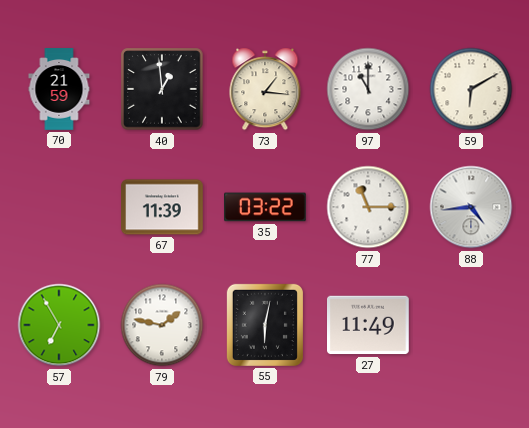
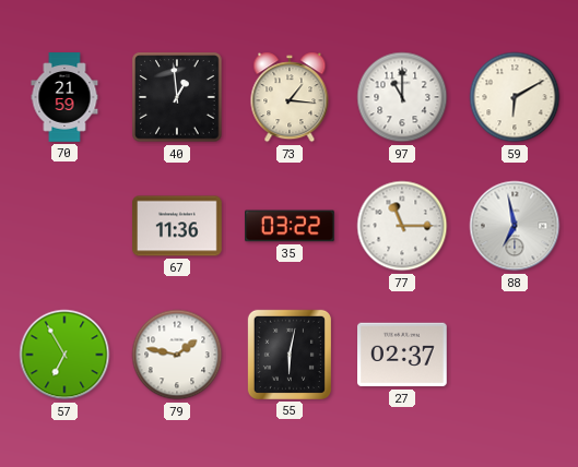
67: 11:39 -> 11:36 (177, 226)
88: 4:44 -> 6:58 (515, 226)
27: 11:49 -> 02:37 (403, 355)
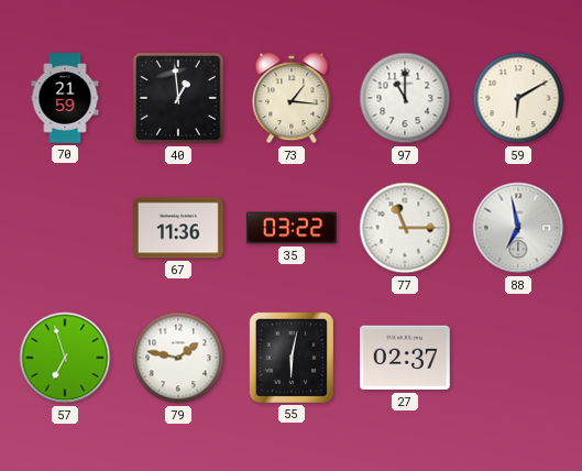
57: 6:55 -> 6:57 (65, 358)
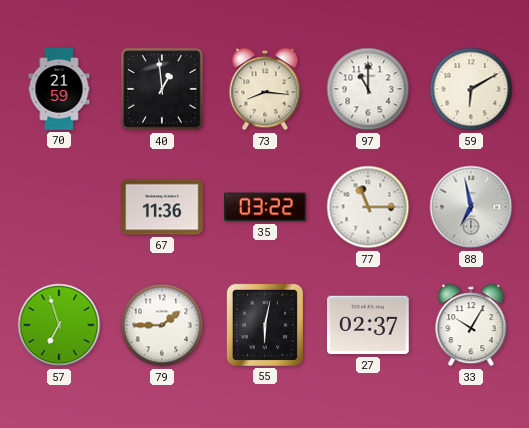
73: 1:16 -> 8:16 (265, 89)
79: 1:47 -> 1:45 (162, 325)
33: none -> 10:05 (471, 325)
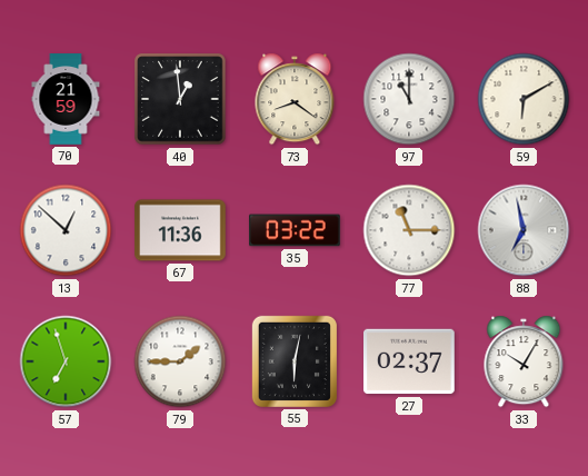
73: 8:16 -> 8:21 (295, 99)
13: none -> 12:52 (66, 230)
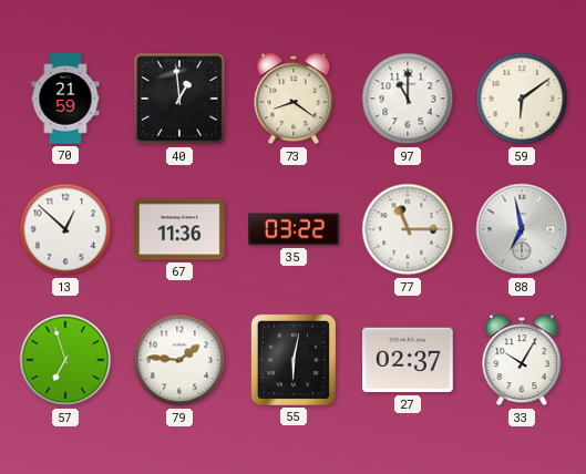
59: 6:10 -> 6:09 (522, 99)
79: 1:45 -> 1:46 (179, 360)
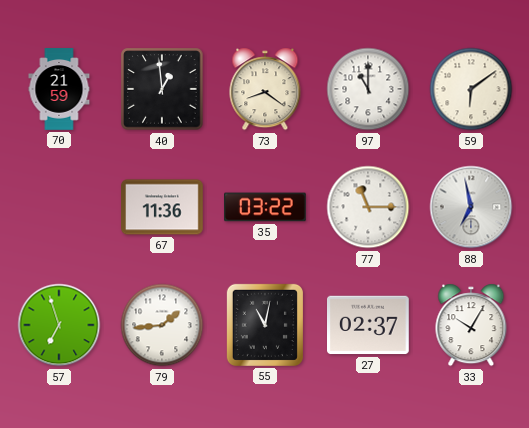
13: 12:52 -> none (65, 229)
79: 1:46 -> 1:44 (162, 325)
55: 6:02 -> 11:02 (265, 325)
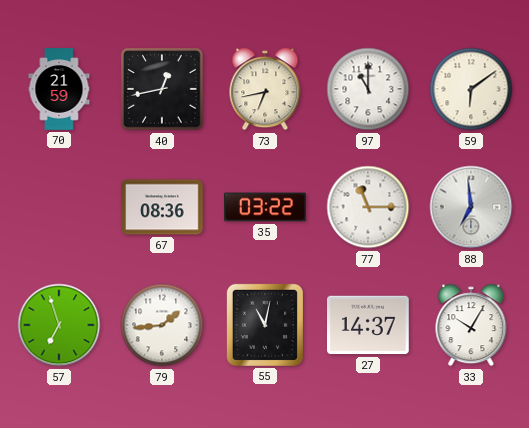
40: 12:59 -> 12:43 (162, 89)
73: 8:21 -> 6:43 (265, 89)
67: 11:36 -> 08:36 (162, 207)
88: 6:58 -> 6:59 (471, 207)
27: 02:37 -> 14:37 (369, 325)
